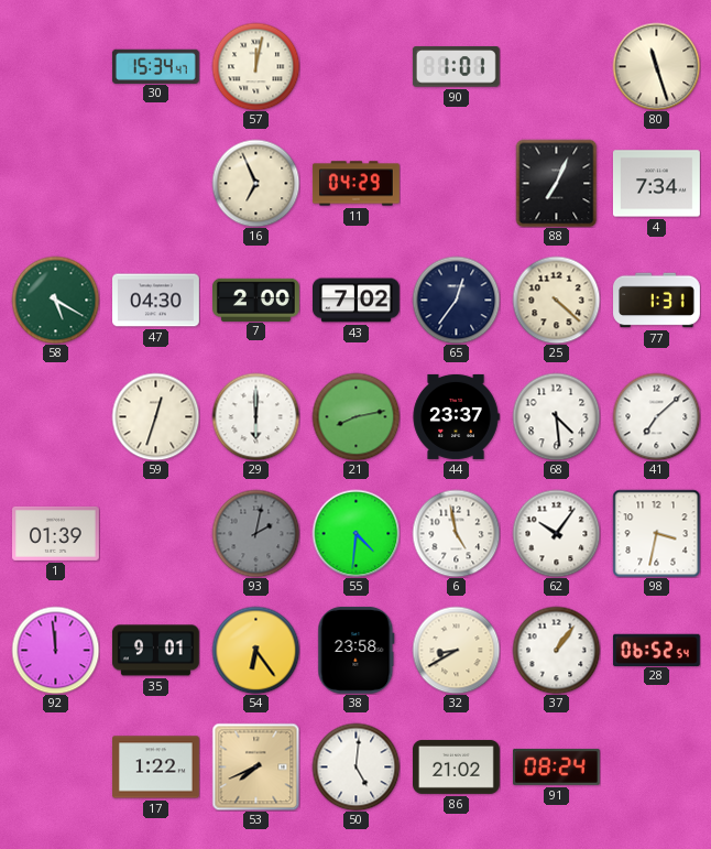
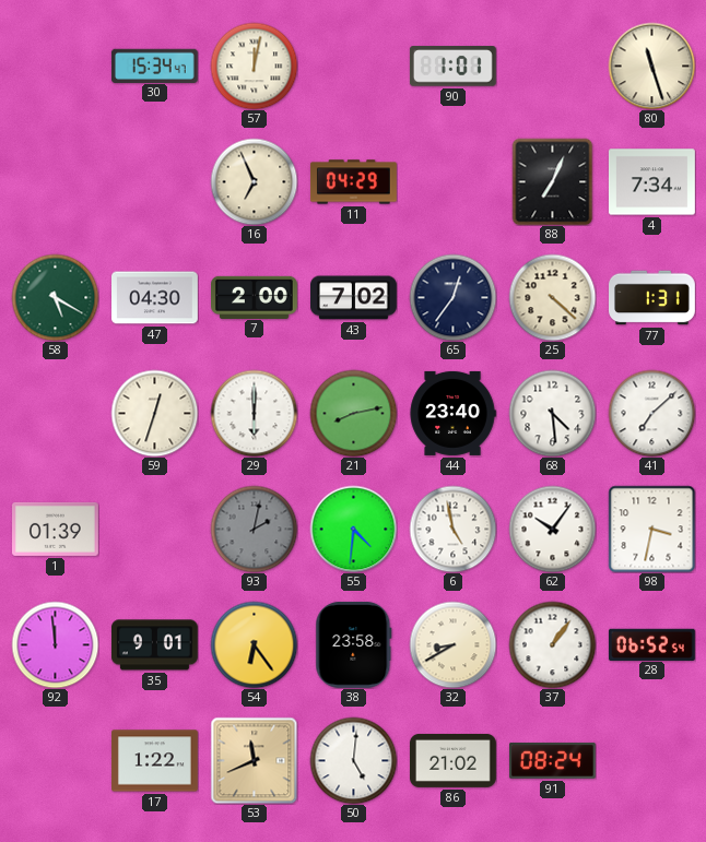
44: 23:37 -> 23:40 (452, 413)
53: 7:41 -> 11:41 (254, 760)
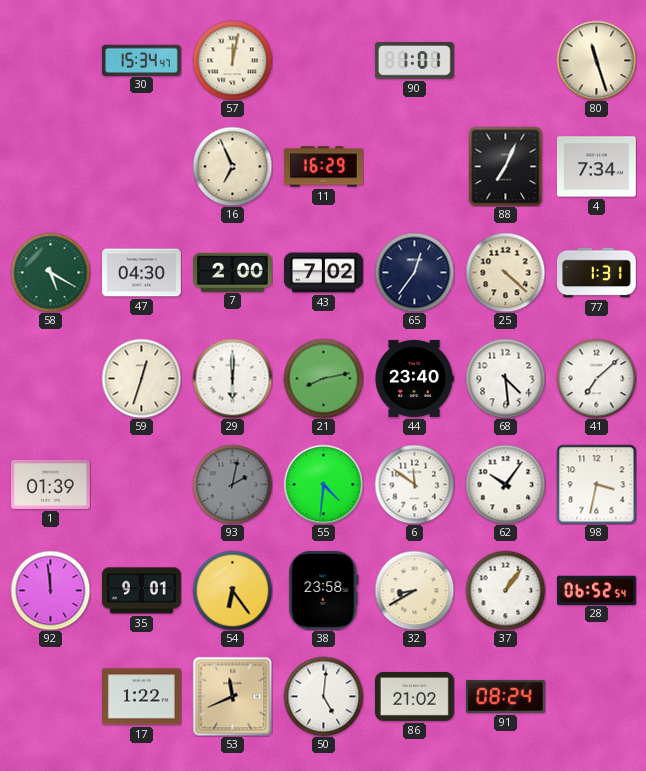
11: 04:29 -> 16:29 (324, 167)
6: 4:58 -> 11:51 (414, 484)
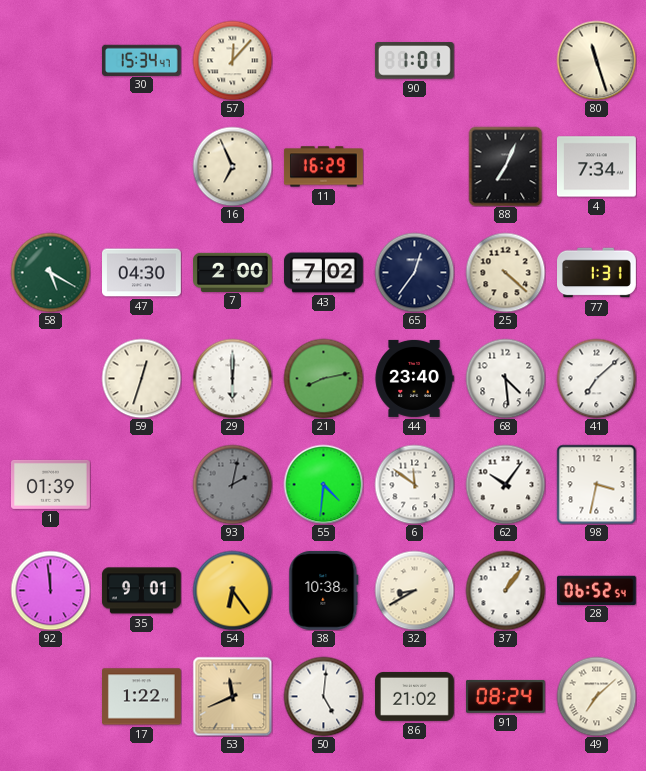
57: 12:02 -> 12:07 (232, 60)
38: 23:58 -> 10:38 (324, 590)
49: none -> 7:08 (596, 696)
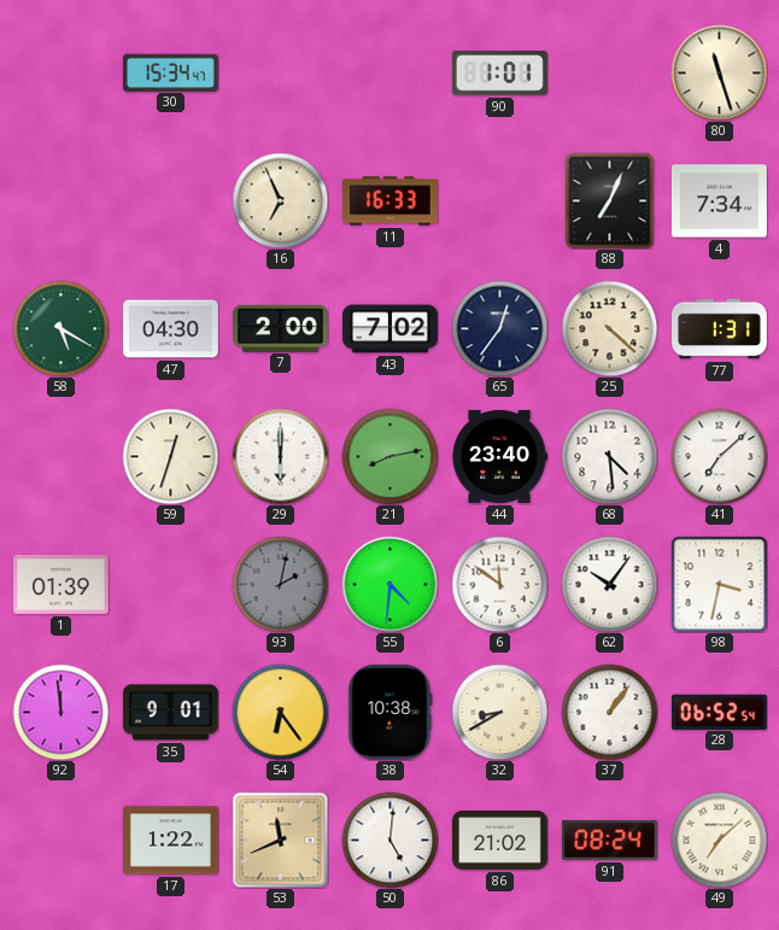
57: 12:07 -> none (232, 60)
11: 16:29 -> 16:33 (391, 201)
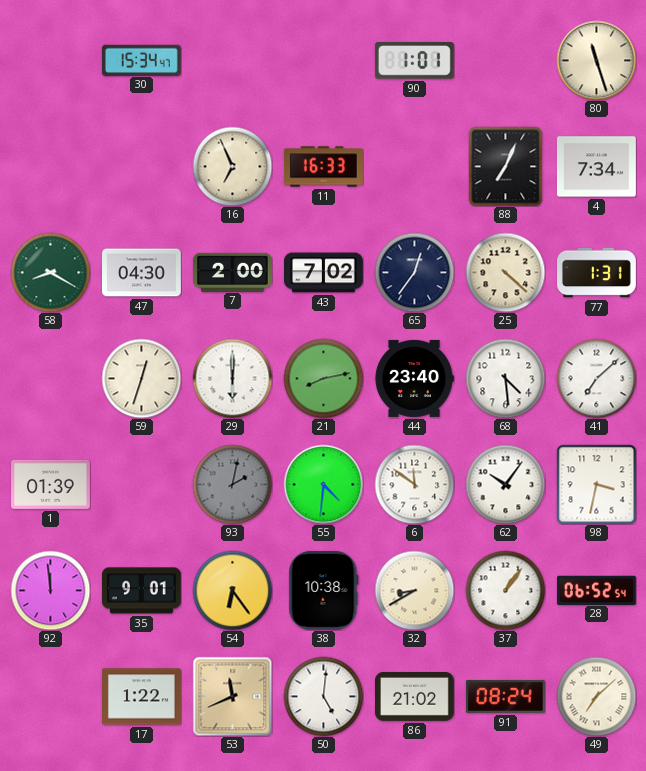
58: 5:20 -> 8:20 (50, 272)
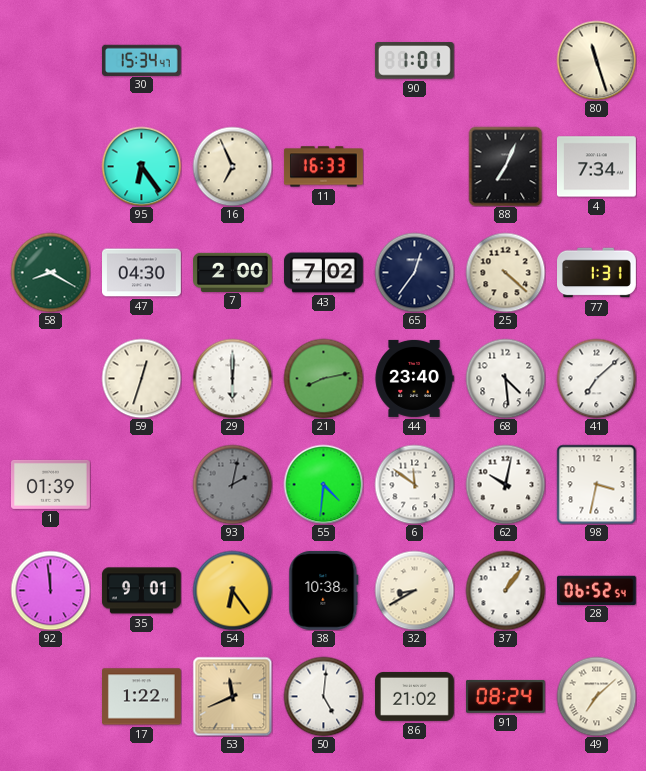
95: none -> 6:24 (141, 166)
62: 10:06 -> 10:02 (505, 484)
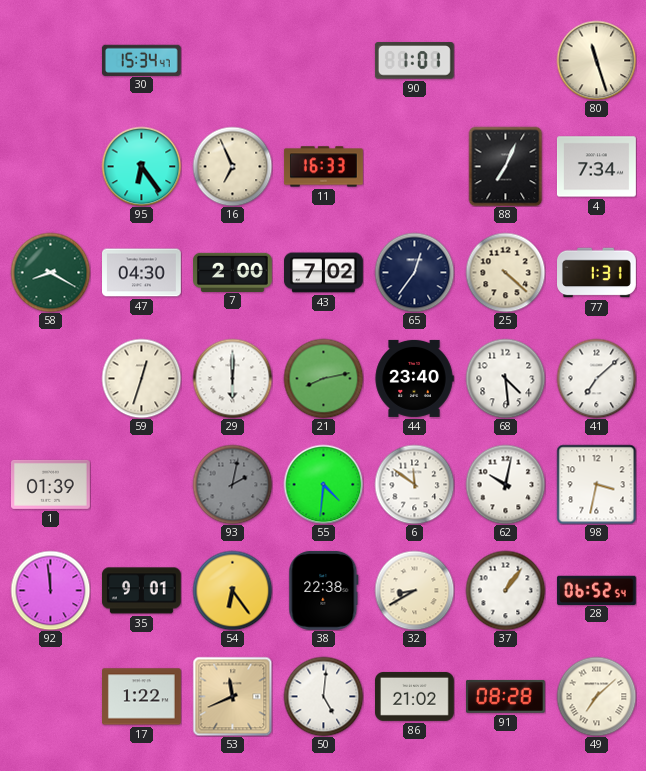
38: 10:38 -> 22:38 (324, 590)
91: 08:24 -> 08:28 (505, 696)
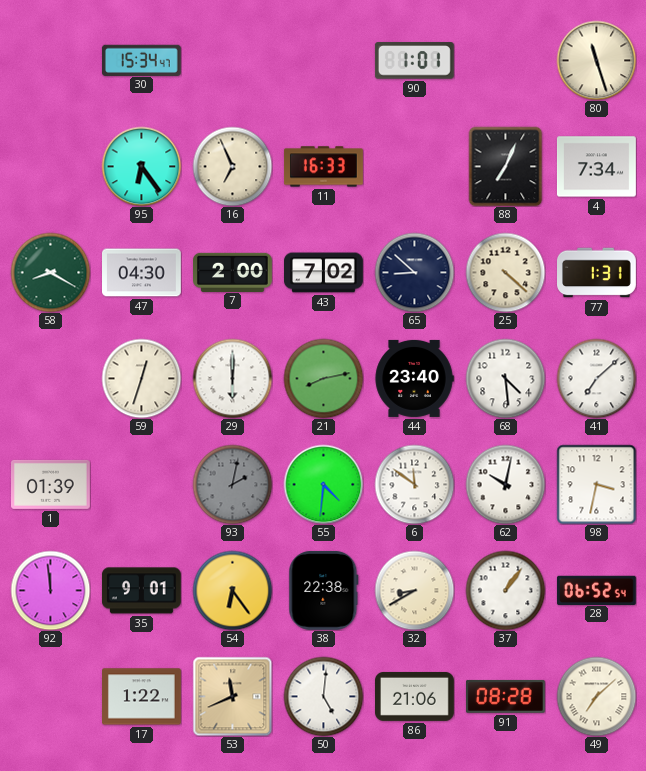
65: 12:36 -> 8:52 (414, 272)
86: 21:02 -> 21:06 (415, 696)
